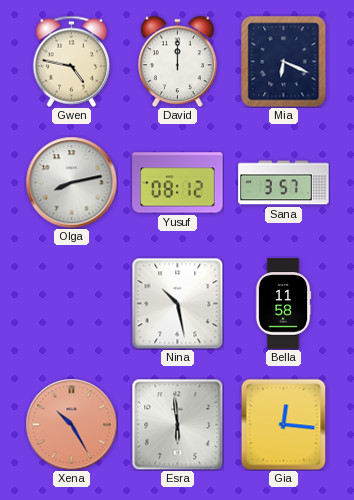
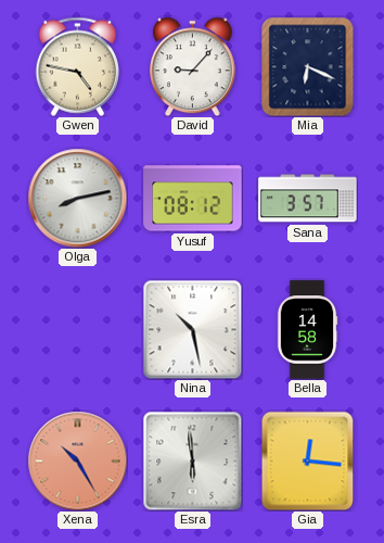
David: 12:00 -> 9:07 (193, 66)
Bella: 11:58 -> 14:58 (307, 330)
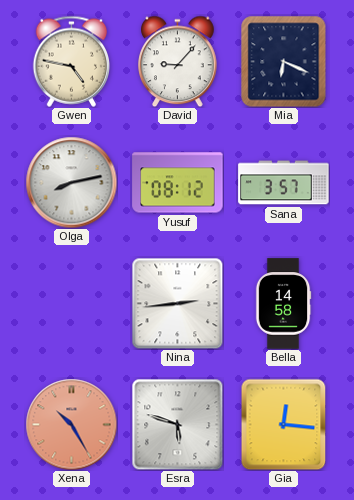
Nina: 10:28 -> 2:44 (177, 303)
Esra: 5:59 -> 5:48 (177, 424)
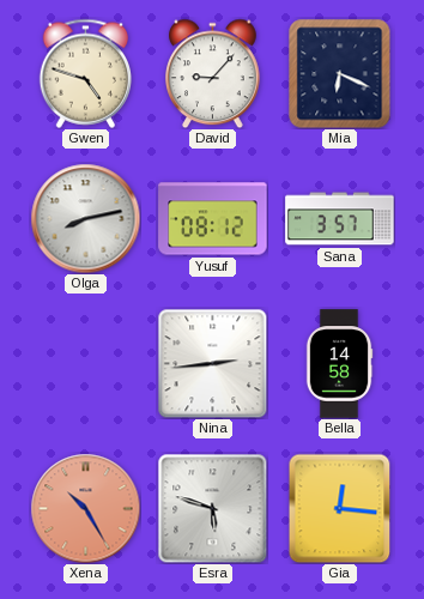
Gwen: 4:47 -> 4:48 (86, 73)
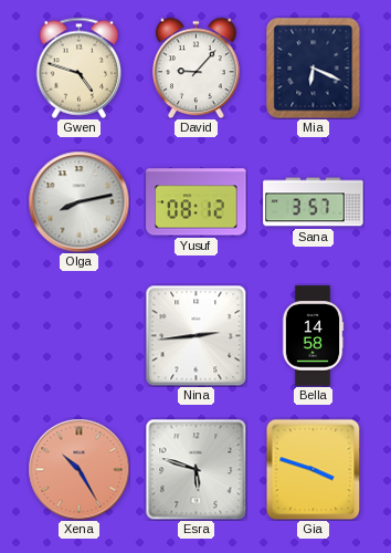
Gia: 12:16 -> 3:48 (314, 469)
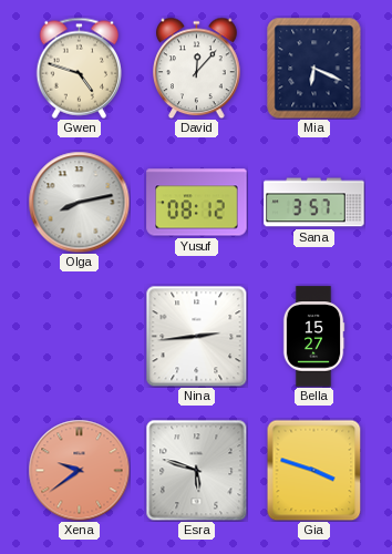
David: 9:07 -> 12:07 (197, 68)
Bella: 14:58 -> 15:27 (313, 337)
Xena: 10:25 -> 9:39 (79, 470)
